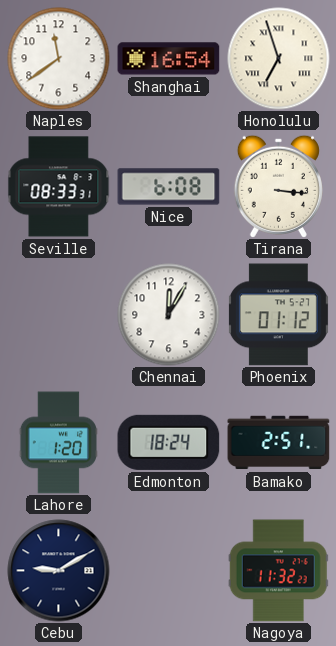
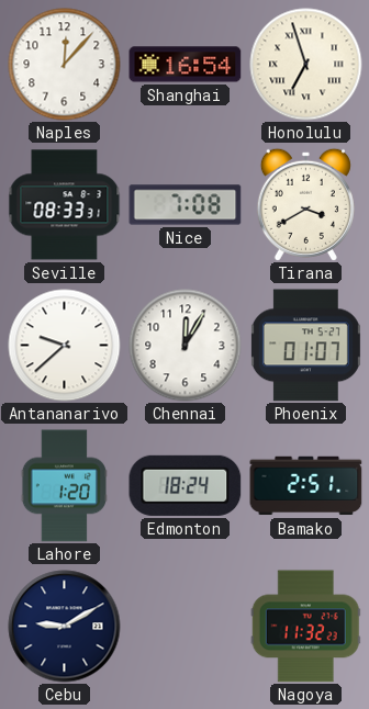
Naples: 11:39 -> 12:07 (65, 65)
Nice: 6:08 -> 7:08 (186, 205)
Tirana: 3:16 -> 3:40 (305, 204)
Antananarivo: none -> 9:38 (65, 346)
Phoenix: 01:12 -> 01:07 (305, 346)
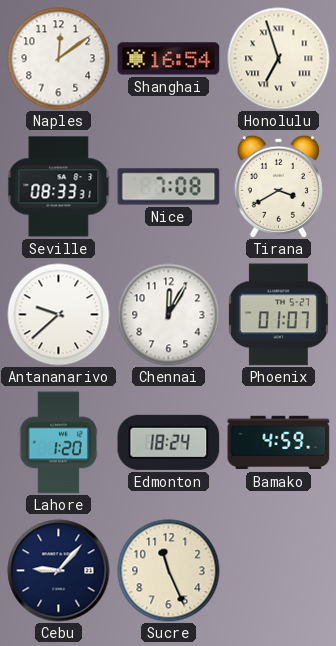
Naples: 12:07 -> 12:09 (59, 59)
Bamako: 2:51 -> 4:59 (279, 443)
Cebu: 9:10 -> 9:07 (59, 571)
Sucre: none -> 11:26 (169, 571)
Nagoya: 11:32 -> none (305, 627)
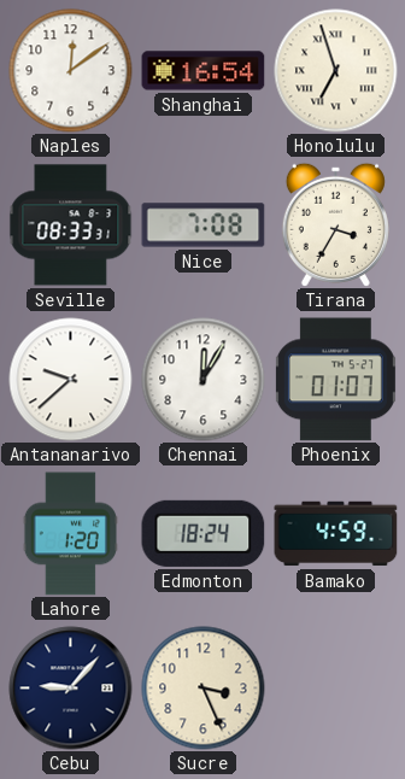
Tirana: 3:40 -> 3:35 (335, 224)
Sucre: 11:26 -> 3:26 (204, 689)
